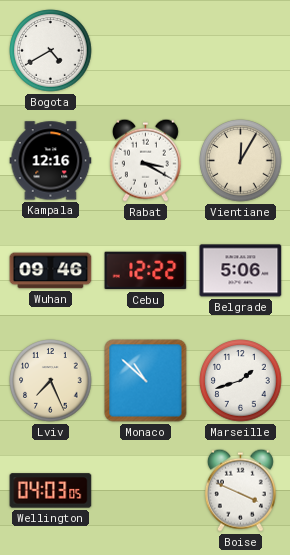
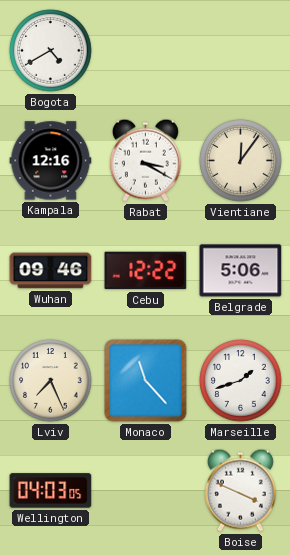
Vientiane: 12:05 -> 12:06 (241, 161)
Monaco: 10:52 -> 11:23 (146, 381)
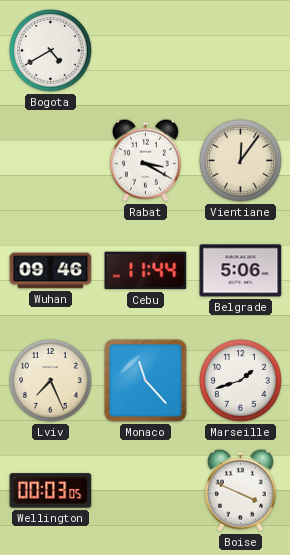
Kampala: 12:16 -> none (51, 161)
Cebu: 12:22 -> 11:44 (146, 271)
Wellington: 04:03 -> 00:03 (51, 491)
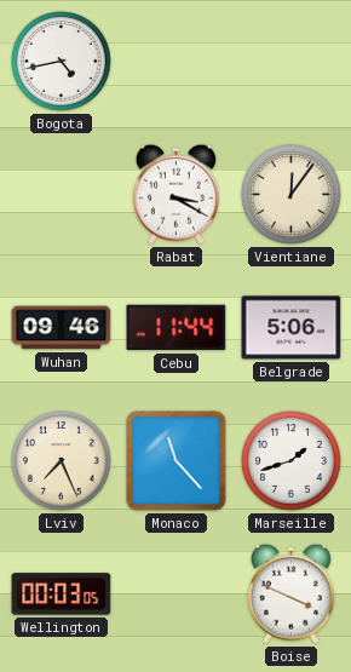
Bogota: 4:40 -> 4:43 (62, 62)
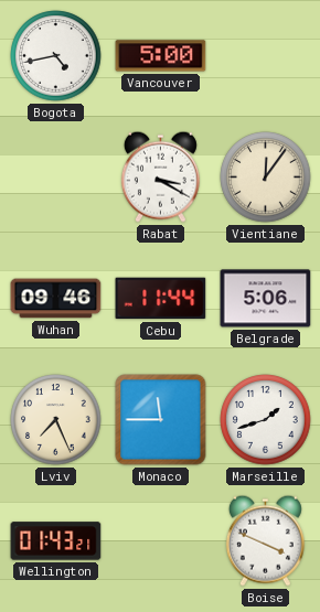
Vancouver: none -> 5:00 (161, 56)
Monaco: 11:23 -> 11:45 (161, 420)
Wellington: 00:03 -> 01:43 (56, 541)
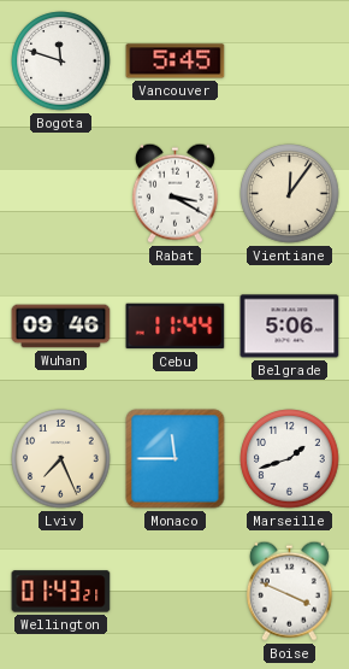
Bogota: 4:43 -> 11:48 (61, 61)
Vancouver: 5:00 -> 5:45 (176, 61)
